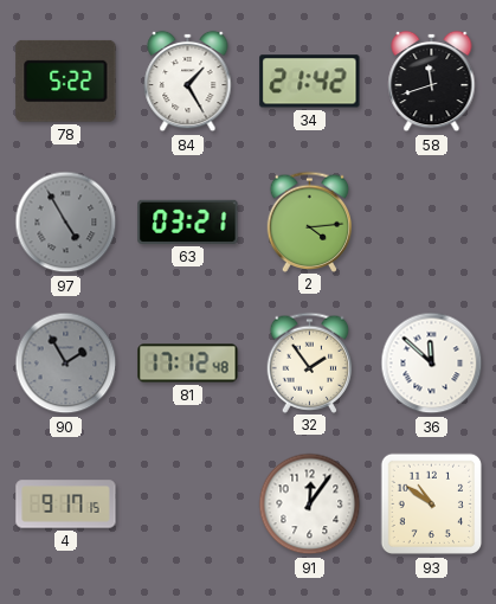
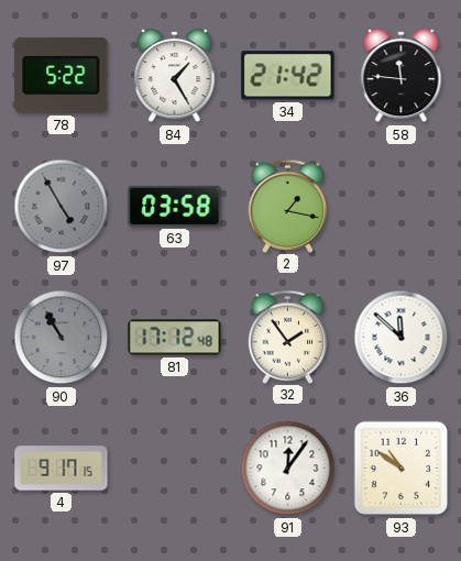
58: 11:42 -> 11:46 (402, 76)
63: 03:21 -> 03:58 (175, 206)
2: 4:14 -> 1:17 (288, 206)
90: 1:55 -> 10:55 (62, 338)
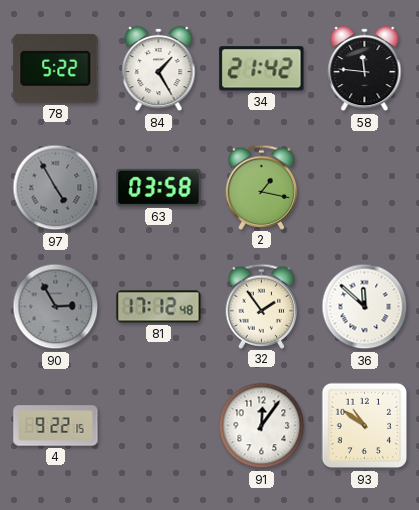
90: 10:55 -> 2:55 (56, 307)
4: 9:17 -> 9:22 (56, 426)
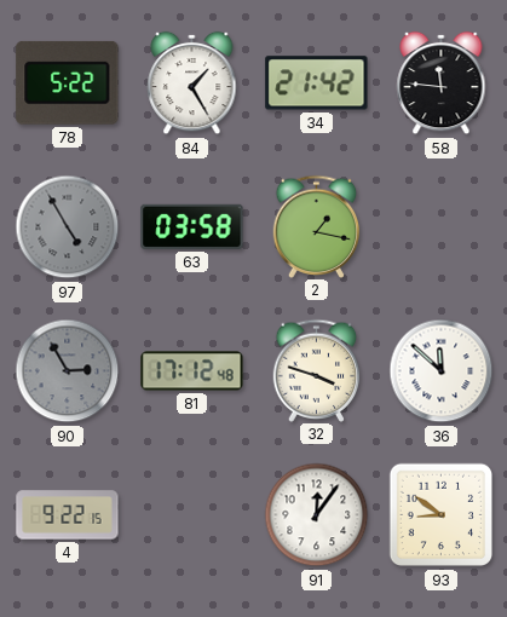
32: 1:54 -> 3:48 (317, 370)
93: 10:51 -> 8:51 (442, 515)
